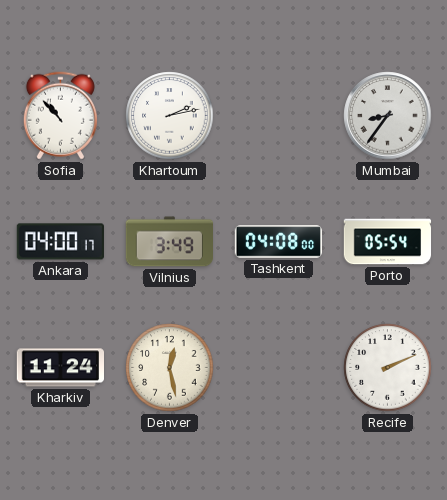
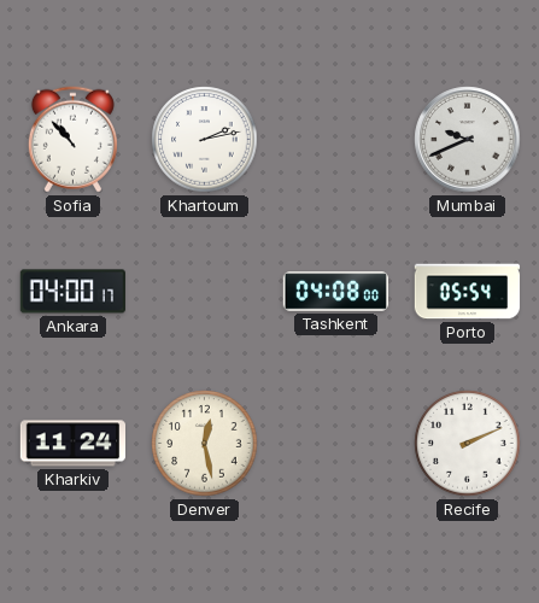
Mumbai: 8:36 -> 9:41 (468, 140)
Vilnius: 3:49 -> none (169, 242)
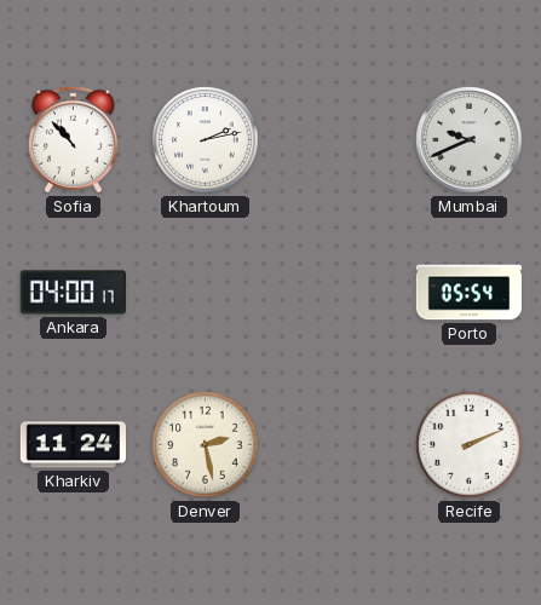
Tashkent: 04:08 -> none (336, 292)
Denver: 12:28 -> 2:28 (206, 445)
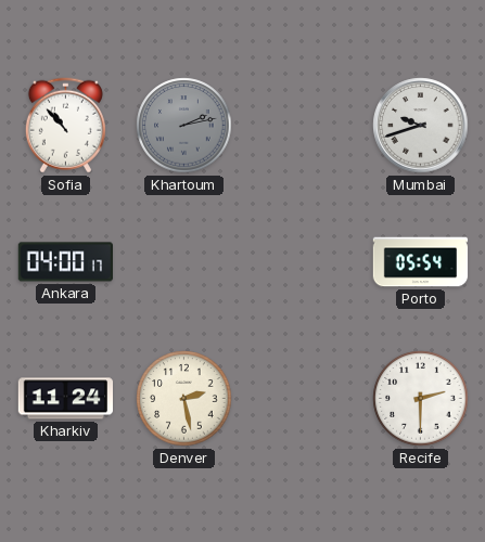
Khartoum dial: white -> grey (184, 126)
Mumbai: 9:41 -> 9:42 (421, 126)
Recife: 2:11 -> 2:30 (421, 399)
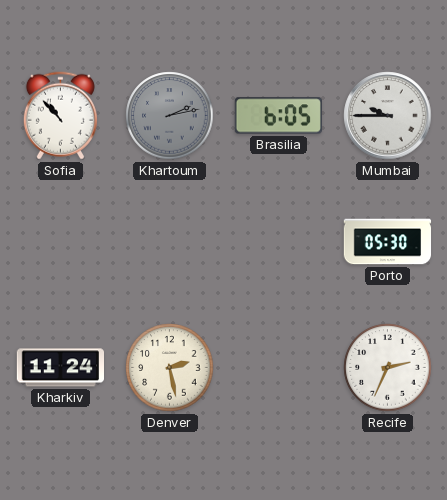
Brasilia: none -> 6:05 (278, 116)
Mumbai: 9:42 -> 9:45 (388, 116)
Ankara: 04:00 -> none (65, 262)
Porto: 05:54 -> 05:30 (388, 242)
Recife: 2:30 -> 2:34 (388, 368)
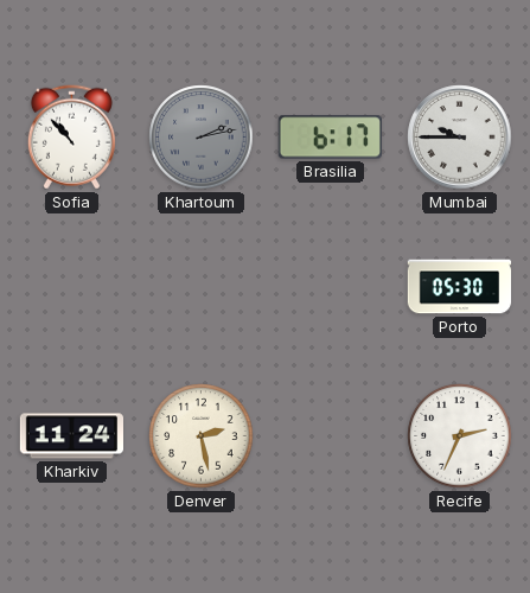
Brasilia: 6:05 -> 6:17 (330, 138)
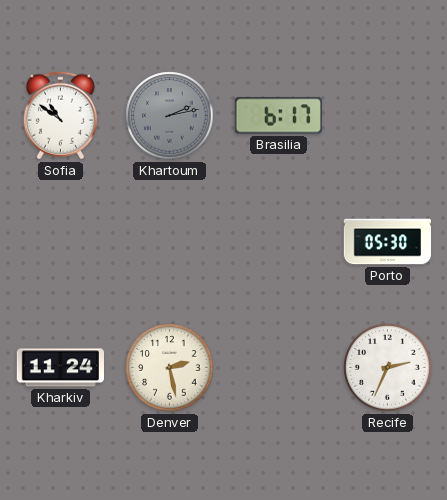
Sofia: 10:53 -> 10:51 (60, 116)
Mumbai: 9:45 -> none (460, 138)
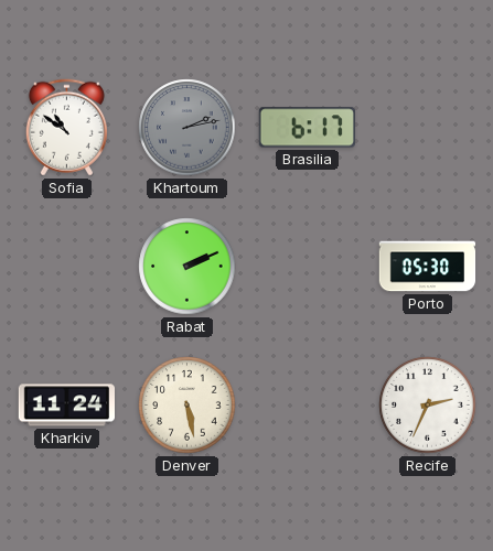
Rabat: none -> 2:11 (187, 267)
Denver: 2:28 -> 5:28 (187, 406)
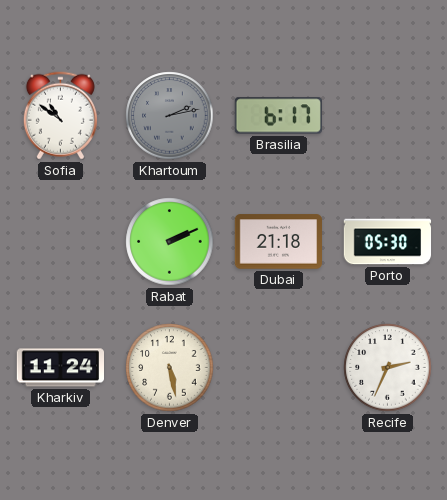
Dubai: none -> 21:18 (278, 242)
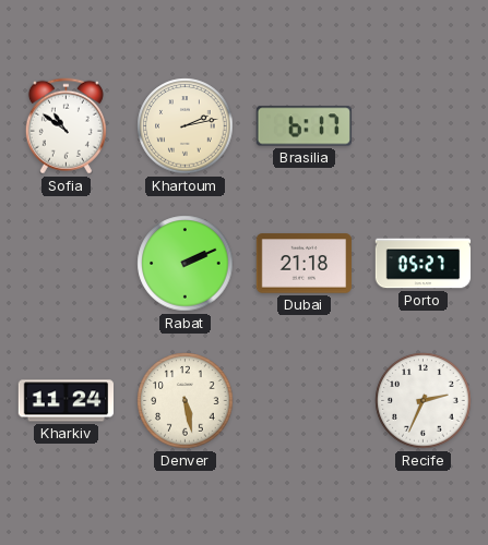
Khartoum dial: grey -> cream (186, 126)
Porto: 05:30 -> 05:27 (424, 264)
